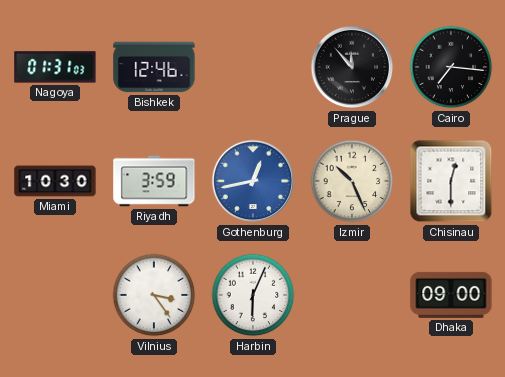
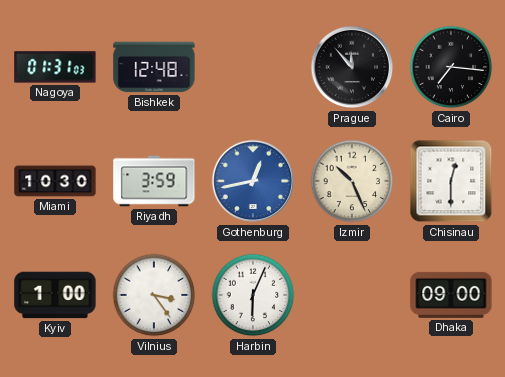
Bishkek: 12:46 -> 12:48 (154, 67)
Kyiv: none -> 1:00 (55, 295)
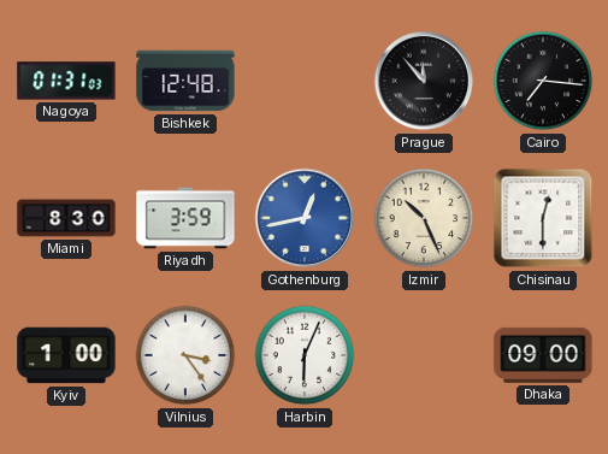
Miami: 10:30 -> 8:30 (66, 218)
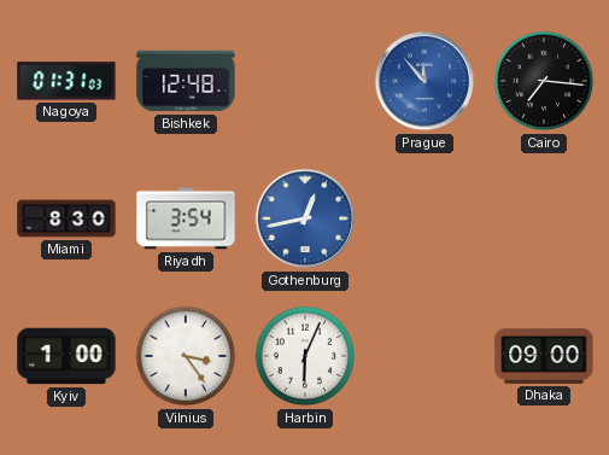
Prague dial: black -> blue (424, 81)
Riyadh: 3:59 -> 3:54 (186, 218)
Izmir: 10:26 -> none (424, 218)
Chisinau: 12:30 -> none (543, 218)
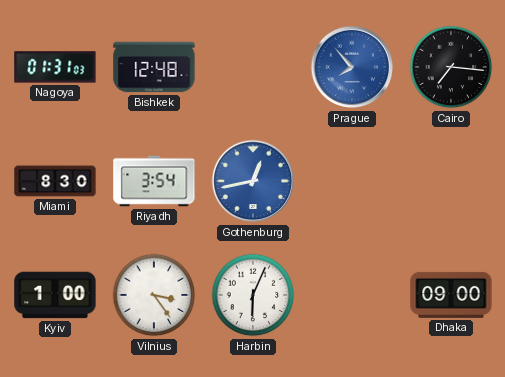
Prague: 11:53 -> 7:53 (352, 67)
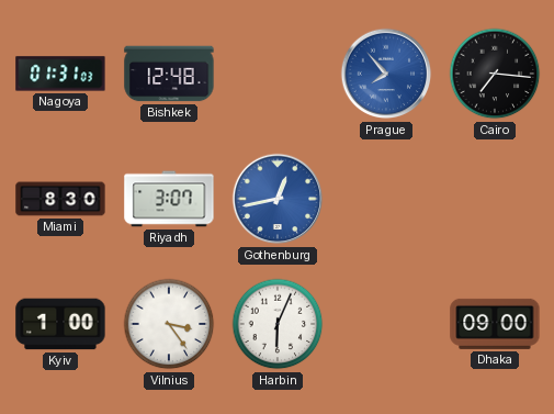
Riyadh: 3:54 -> 3:07 (169, 199)
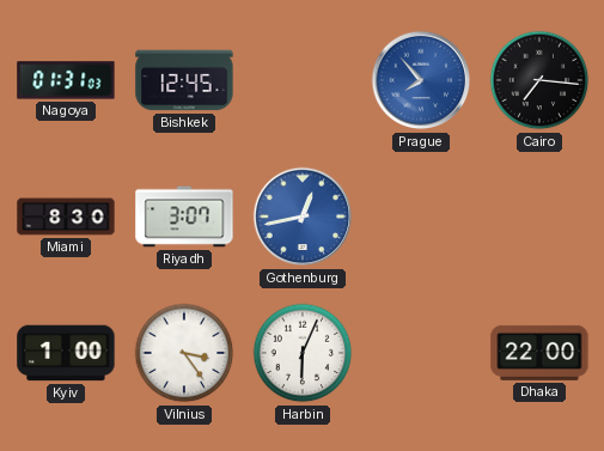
Bishkek: 12:48 -> 12:45 (184, 80)
Dhaka: 09:00 -> 22:00 (539, 353)
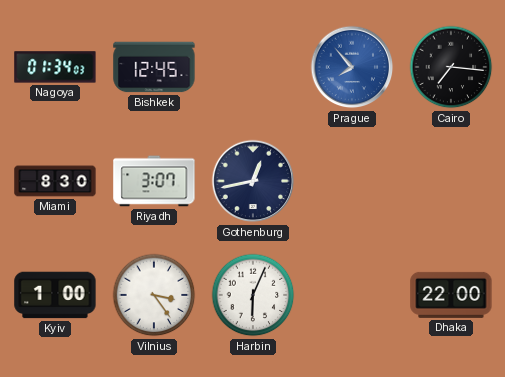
Nagoya: 01:31 -> 01:34 (55, 67)
Gothenburg dial: blue -> navy (253, 181)
